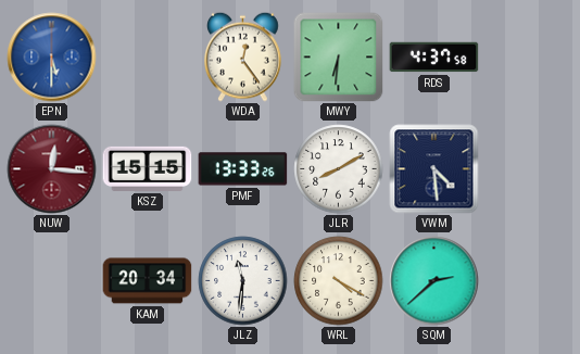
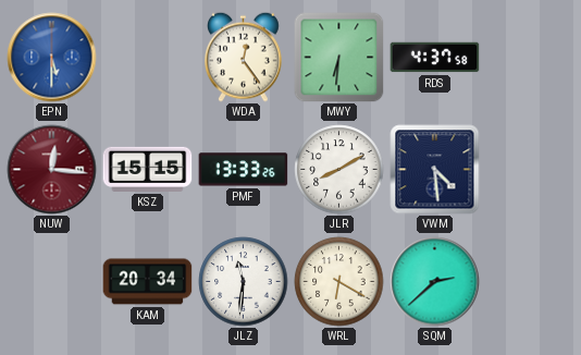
WRL: 4:20 -> 6:20 (339, 282)
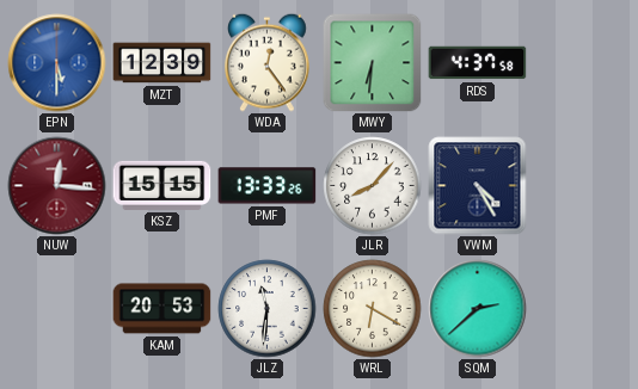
MZT: none -> 12:39 (162, 63)
JLR: 8:10 -> 8:07 (373, 186)
VWM: 4:29 -> 4:25 (478, 186)
KAM: 20:34 -> 20:53 (162, 309)
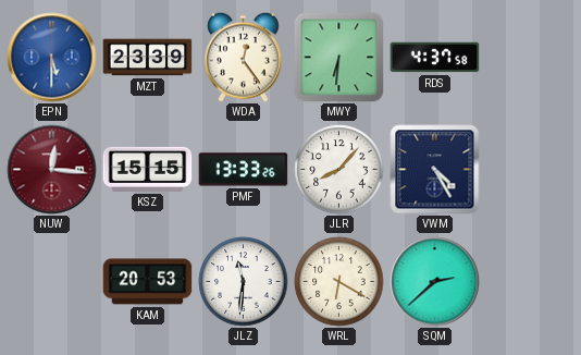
MZT: 12:39 -> 23:39 (148, 58)
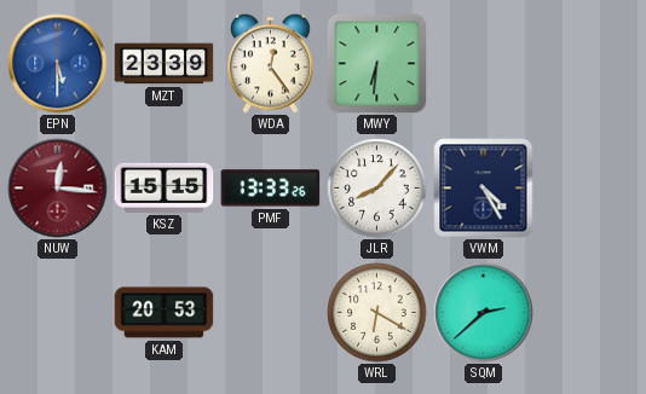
RDS: 4:37 -> none (435, 58)
JLZ: 11:31 -> none (244, 282)
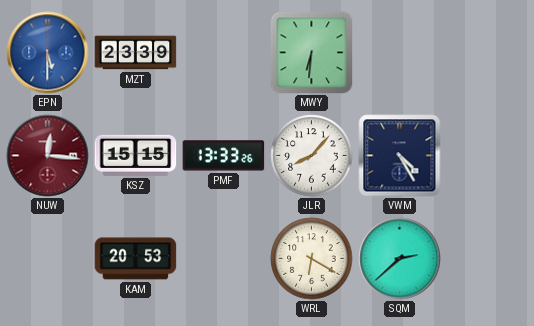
WDA: 12:24 -> none (271, 63)
